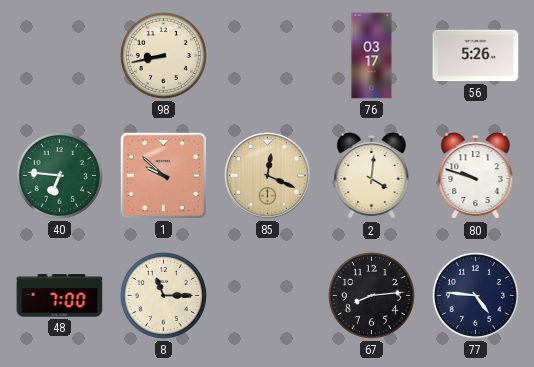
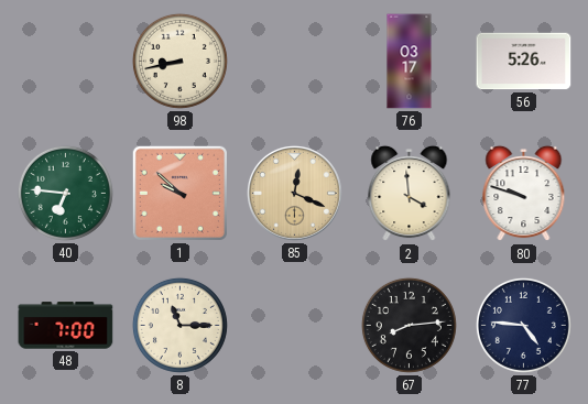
2: 4:01 -> 3:59 (410, 194)
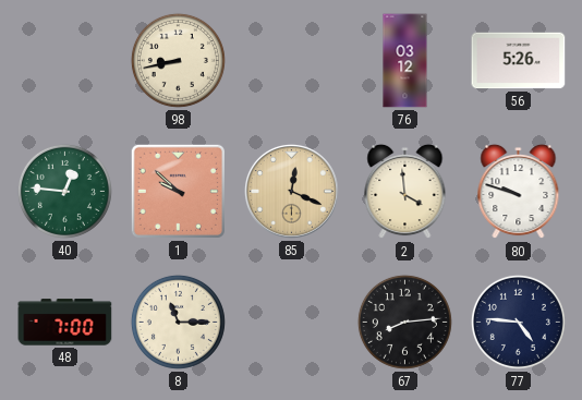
76: 03:17 -> 03:12 (405, 61)
40: 6:46 -> 12:46 (64, 191)
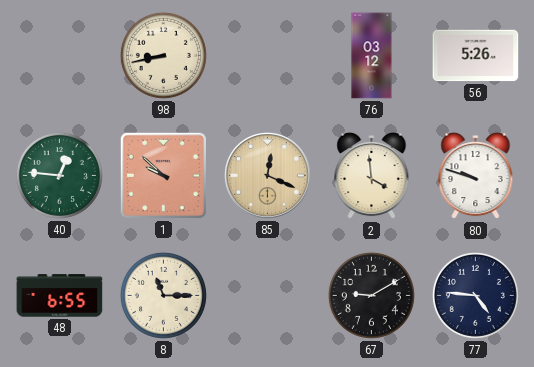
48: 7:00 -> 6:55 (60, 296)
67: 8:14 -> 9:10 (371, 295)
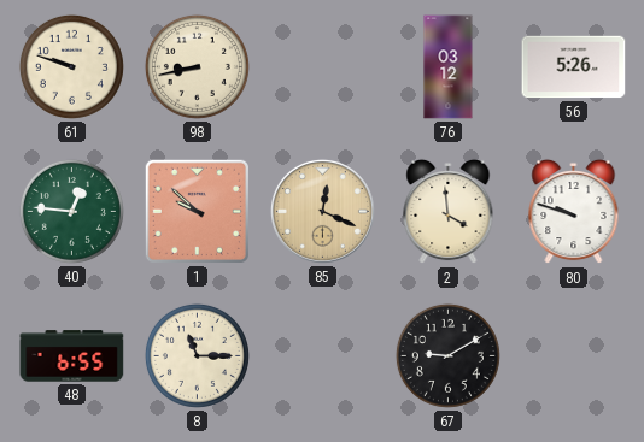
61: none -> 9:48 (71, 66)
77: 4:46 -> none (475, 295)
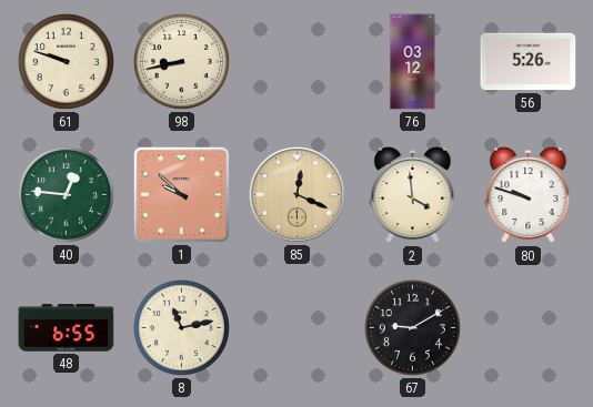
8: 11:15 -> 11:13 (181, 327)
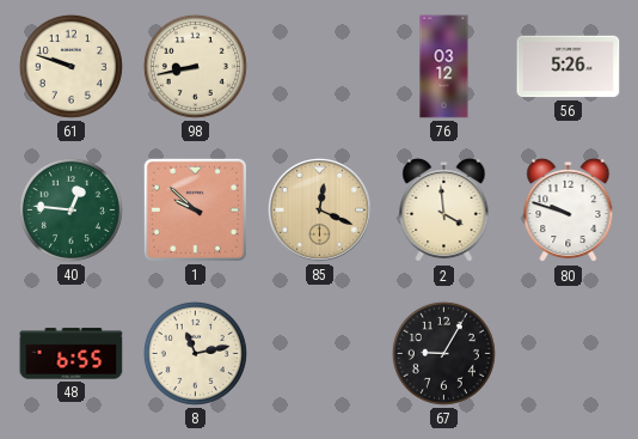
67: 9:10 -> 9:05 (443, 353)
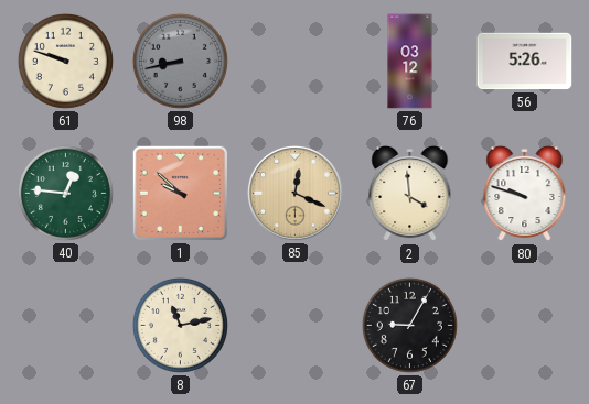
98 dial: cream -> grey (180, 61)
48: 6:55 -> none (72, 354)
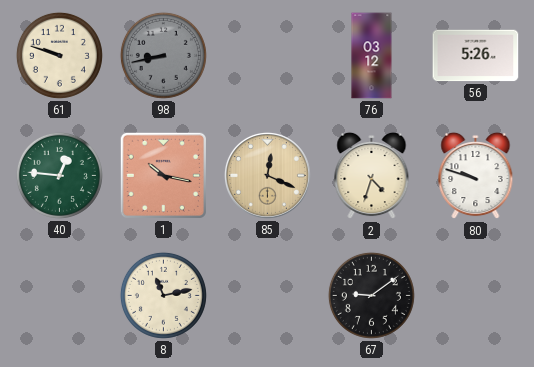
1: 9:52 -> 10:17 (163, 175)
2: 3:59 -> 4:33 (372, 176)
67: 9:05 -> 9:09 (371, 295)
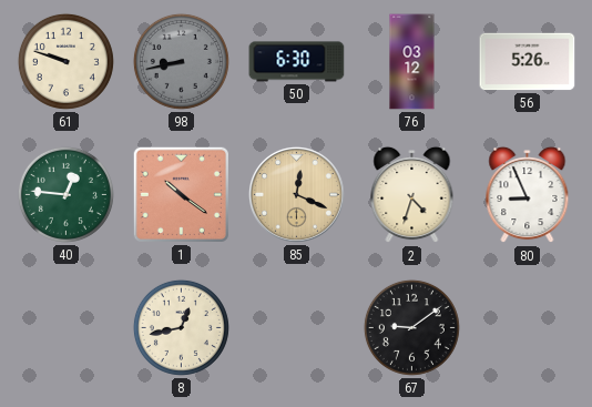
50: none -> 6:30 (297, 62)
1: 10:17 -> 10:21 (181, 194)
80: 9:48 -> 8:56 (528, 195)
8: 11:13 -> 12:43 (181, 327)
